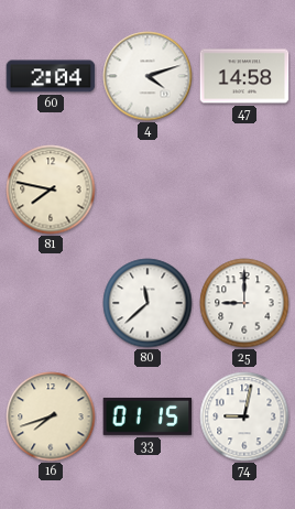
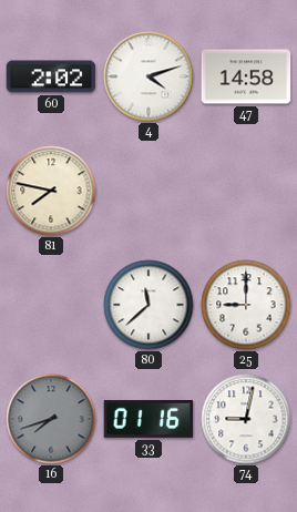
60: 2:04 -> 2:02 (51, 76)
16 dial: cream -> grey (51, 419)
33: 01:15 -> 01:16 (148, 419)
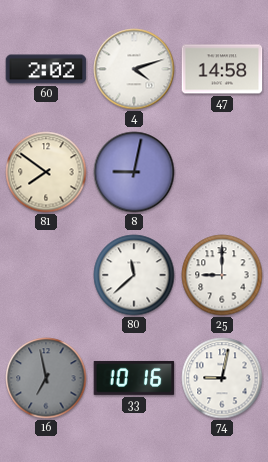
81: 7:47 -> 7:51 (46, 172)
8: none -> 9:02 (134, 172)
16: 7:42 -> 6:58 (46, 378)
33: 01:16 -> 10:16 (134, 378)
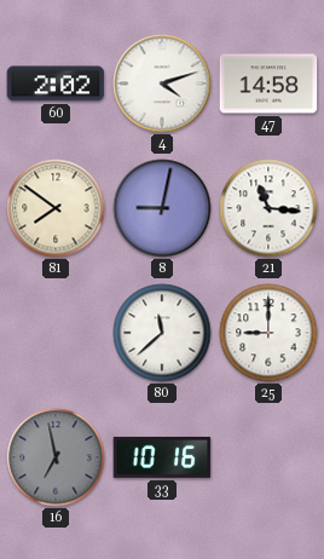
21: none -> 11:16 (268, 208)
74: 9:02 -> none (222, 378)
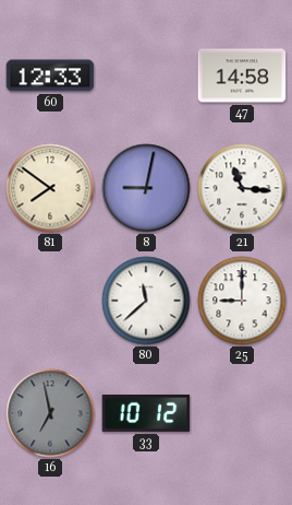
60: 2:02 -> 12:33 (50, 75)
4: 4:12 -> none (162, 83)
33: 10:16 -> 10:12 (146, 413)
